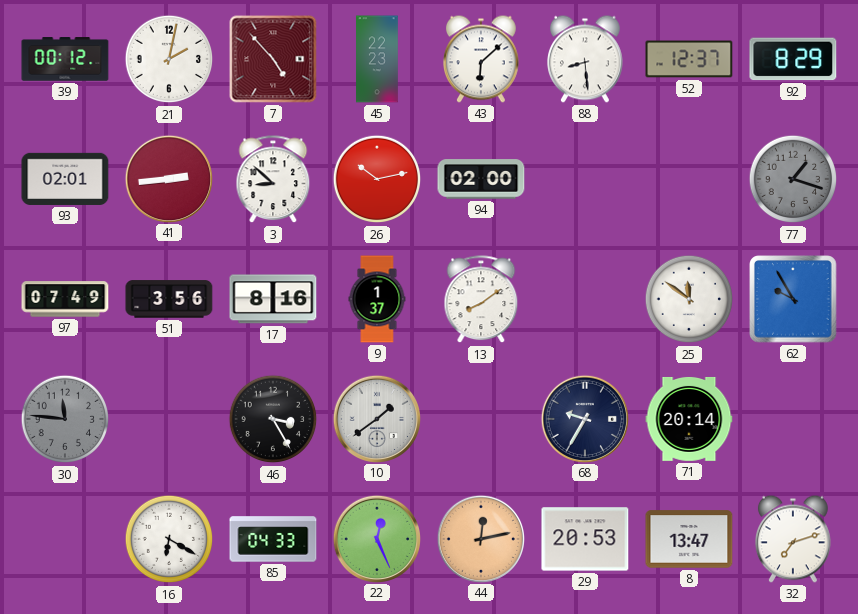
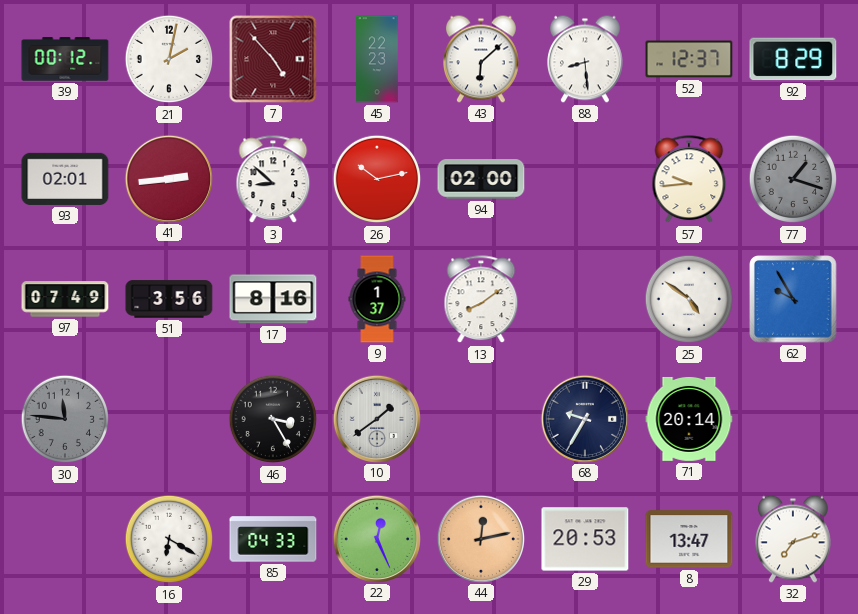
57: none -> 9:44 (689, 180)
25: 11:51 -> 4:51 (689, 299)
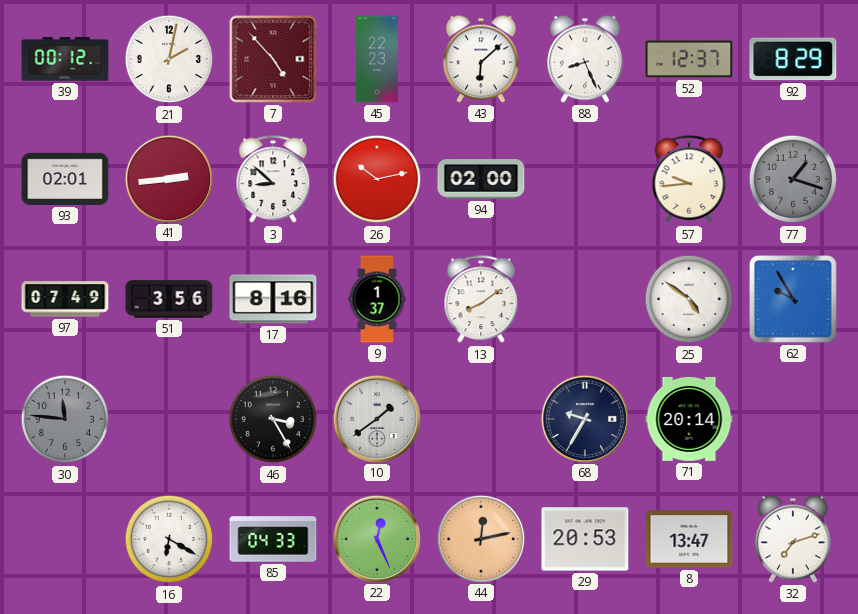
88: 8:29 -> 8:26 (586, 59)
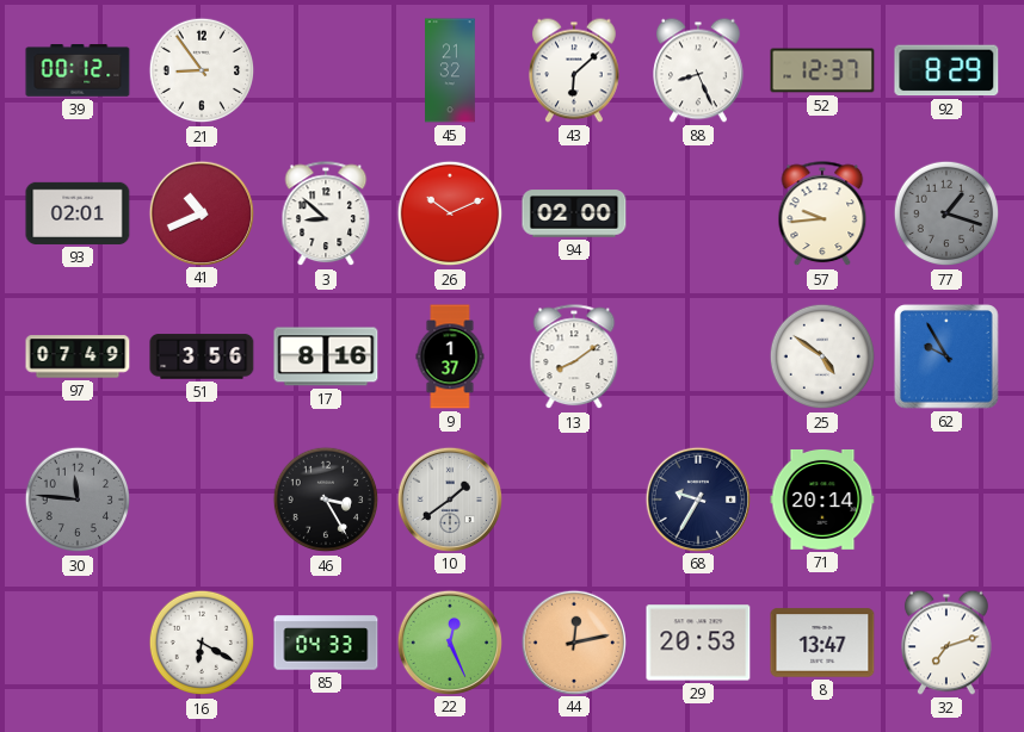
21: 2:02 -> 8:54 (202, 70)
7: 4:53 -> none (273, 59)
45: 22:23 -> 21:32 (450, 70)
41: 2:44 -> 10:41 (201, 212)
26: 10:13 -> 10:11 (450, 213)
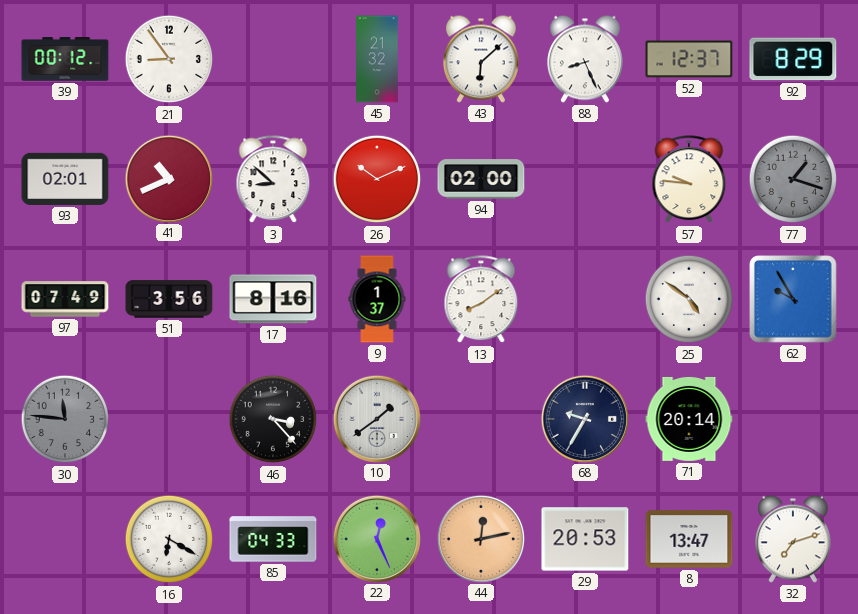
57: 9:44 -> 9:46 (689, 180)
46: 3:25 -> 3:23 (273, 419)
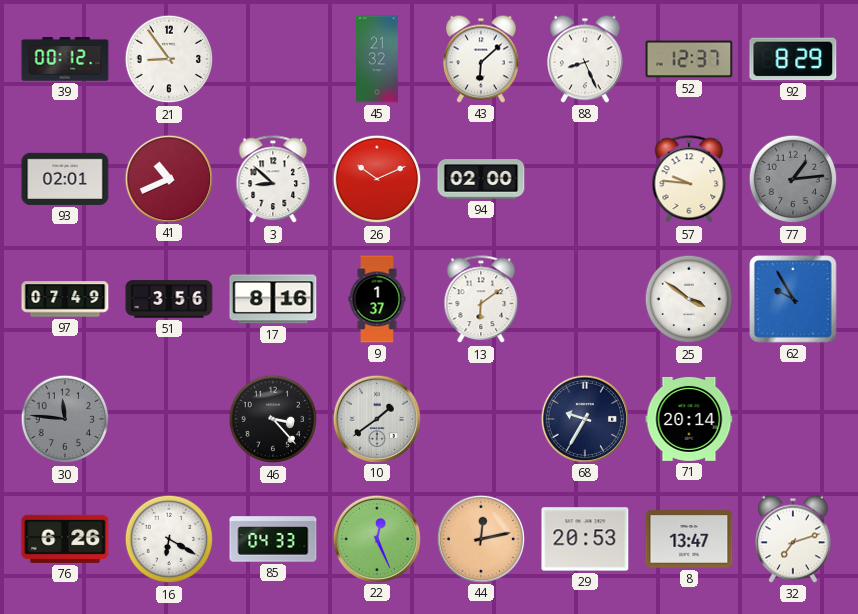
77: 1:18 -> 1:14 (793, 179)
13: 8:09 -> 6:09 (481, 300)
25: 4:51 -> 3:51 (689, 299)
76: none -> 6:26 (65, 539)
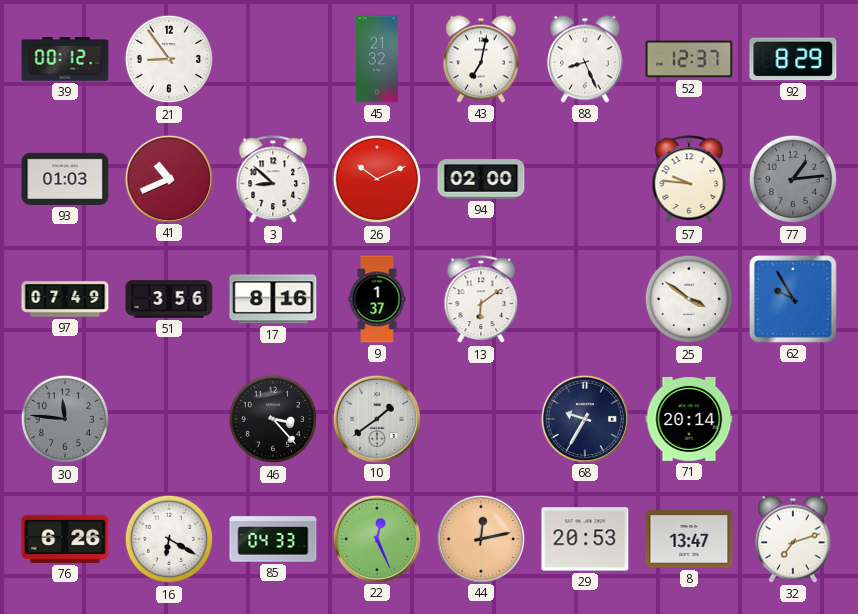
43: 6:08 -> 7:02 (482, 59)
93: 02:01 -> 01:03 (65, 179)
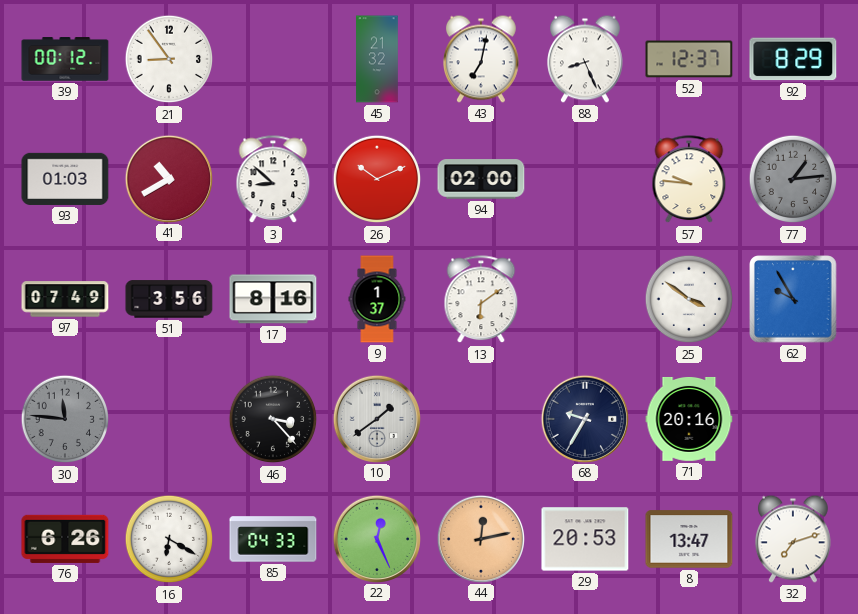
41: 10:41 -> 10:40 (168, 178)
71: 20:14 -> 20:16 (689, 419)
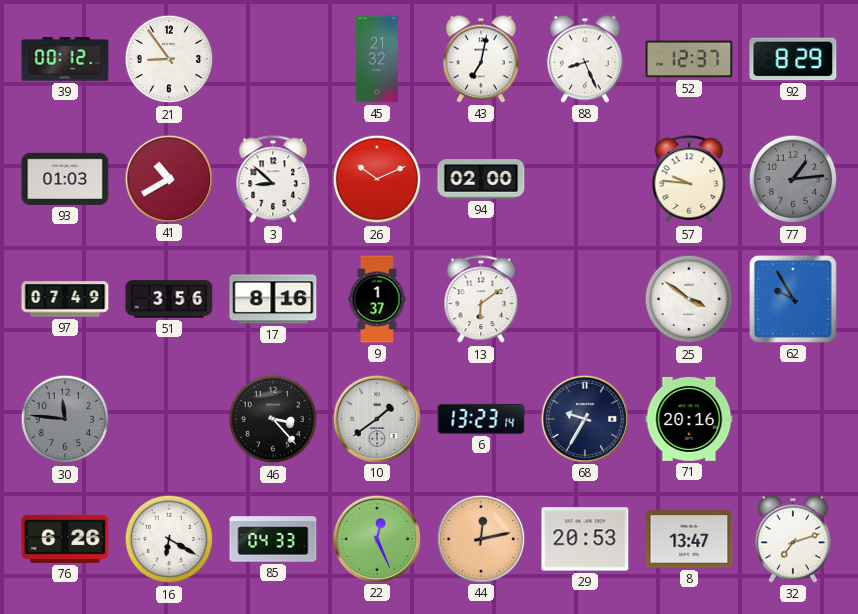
6: none -> 13:23 (481, 419)
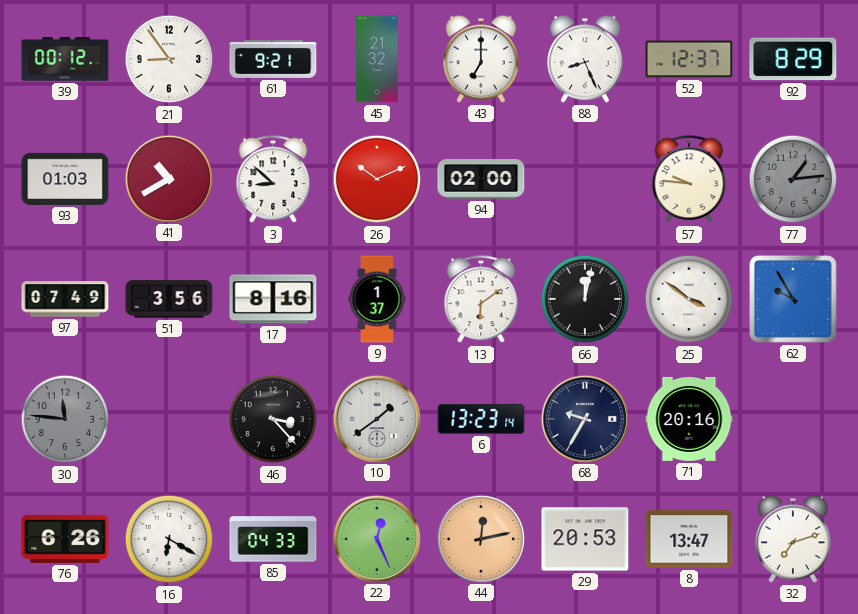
61: none -> 9:21 (273, 59)
43: 7:02 -> 7:00 (482, 59)
66: none -> 12:02 (585, 299)
